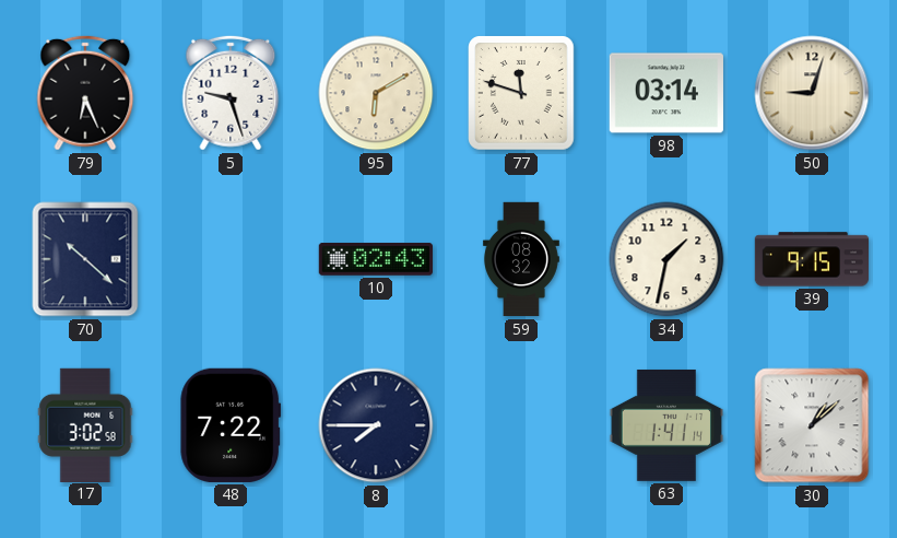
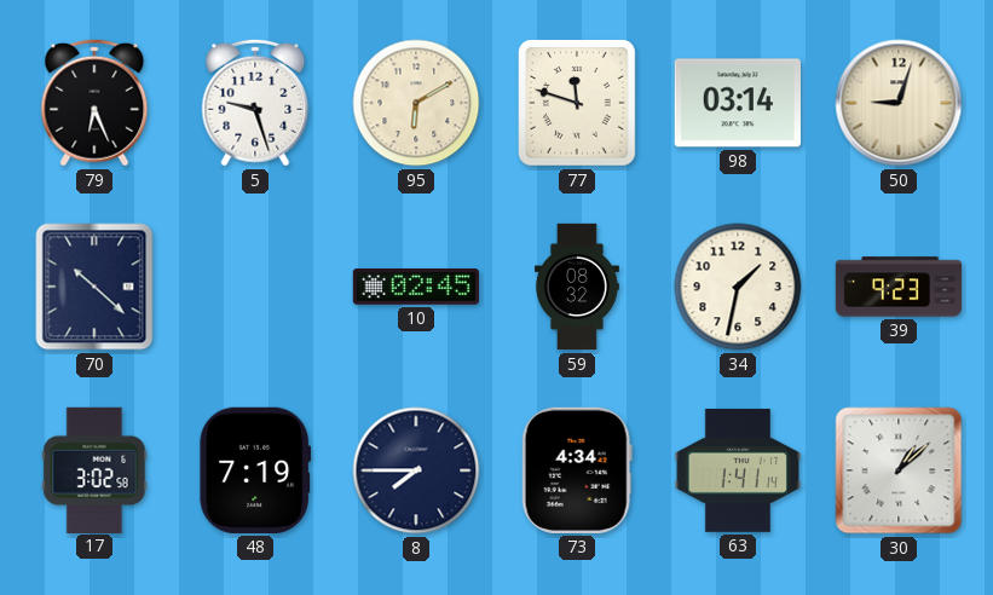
10: 02:43 -> 02:45 (416, 288)
39: 9:15 -> 9:23 (899, 287)
48: 7:22 -> 7:19 (255, 470)
73: none -> 4:34 (577, 470)
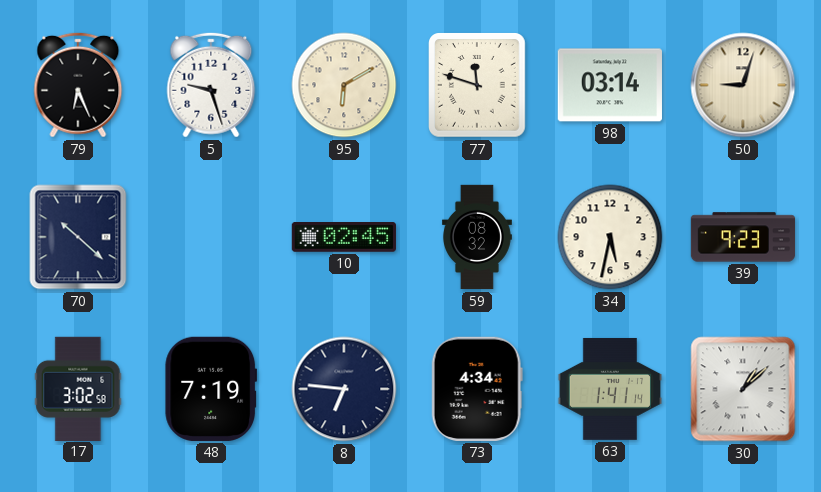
34: 1:32 -> 5:32 (610, 237)
8: 7:45 -> 6:46 (344, 389)
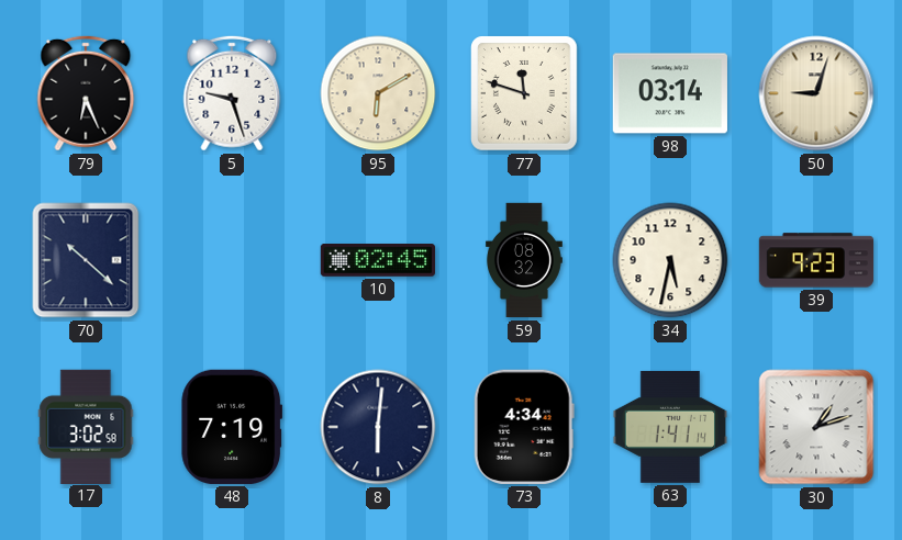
8: 6:46 -> 6:01 (378, 427)
30: 1:08 -> 1:12 (816, 427)
